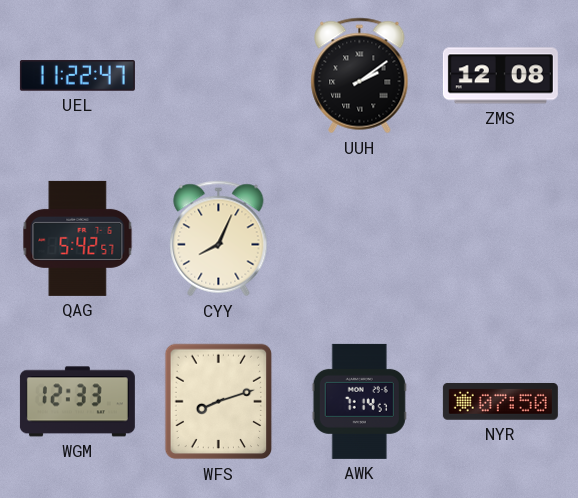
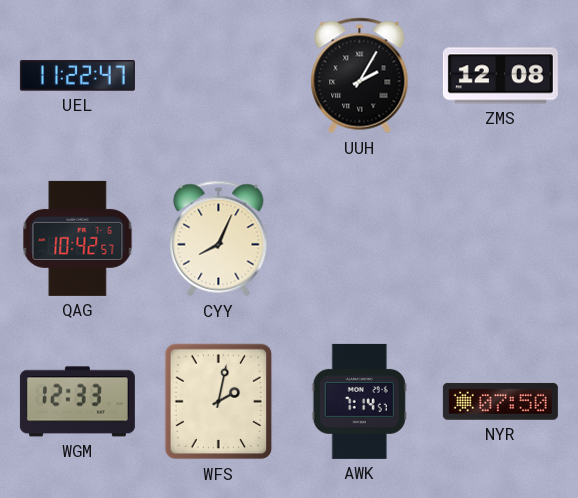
UUH: 2:09 -> 2:05 (360, 76)
QAG: 5:42 -> 10:42 (78, 238)
WFS: 8:12 -> 2:02 (219, 402)
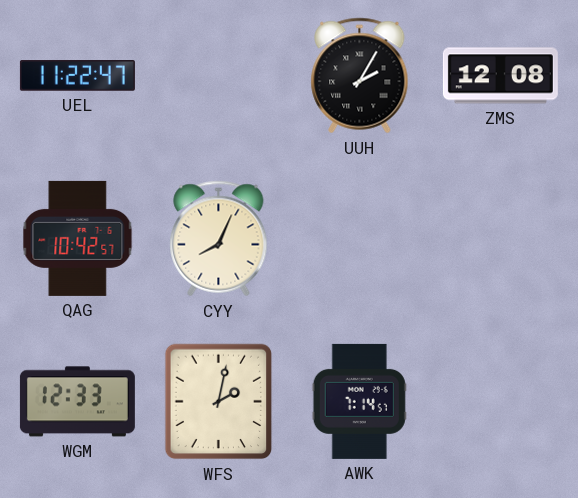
NYR: 07:50 -> none (500, 402)
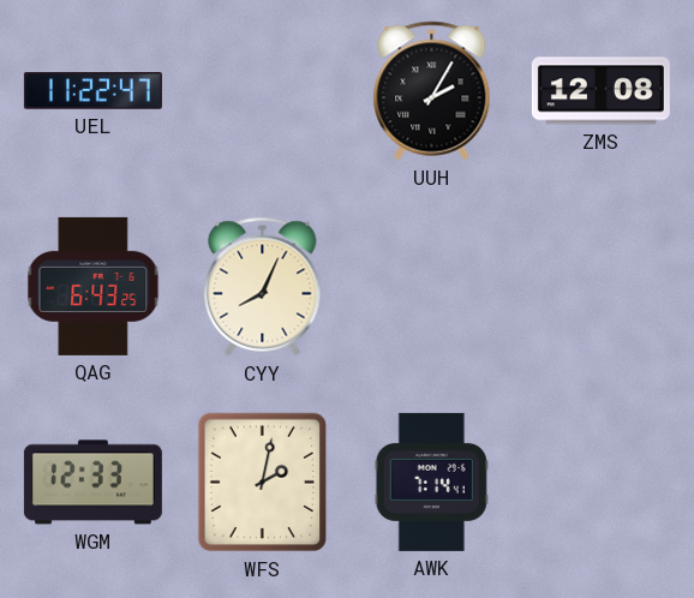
QAG: 10:42 -> 6:43 (94, 286)
AWK: 7:14:57 -> 7:14:41 (431, 482)
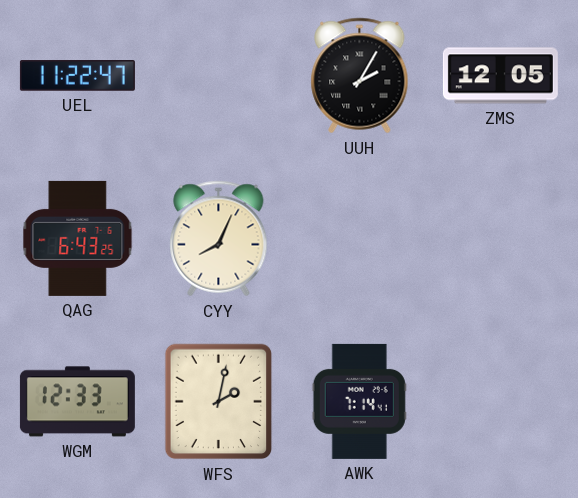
ZMS: 12:08 -> 12:05 (500, 76)
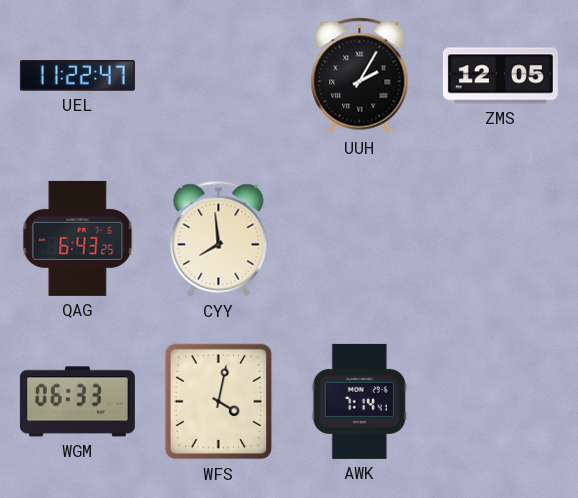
CYY: 8:04 -> 7:59 (219, 239)
WGM: 12:33 -> 06:33 (77, 402)
WFS: 2:02 -> 4:02 (219, 402)
